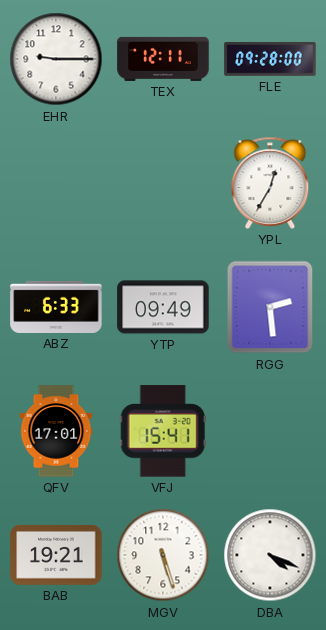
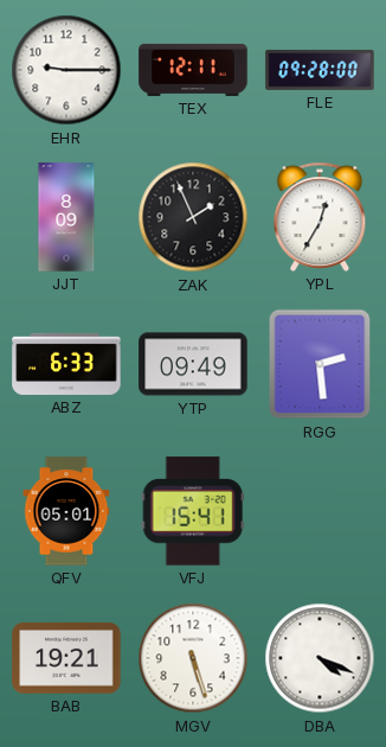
JJT: none -> 8:09 (66, 217)
ZAK: none -> 1:56 (193, 217)
QFV: 17:01 -> 05:01 (66, 511)
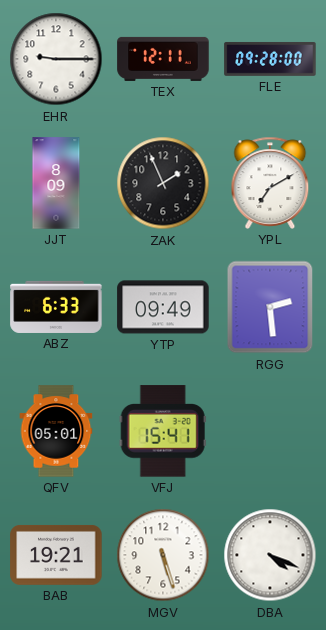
YPL: 12:35 -> 7:10 (270, 183)
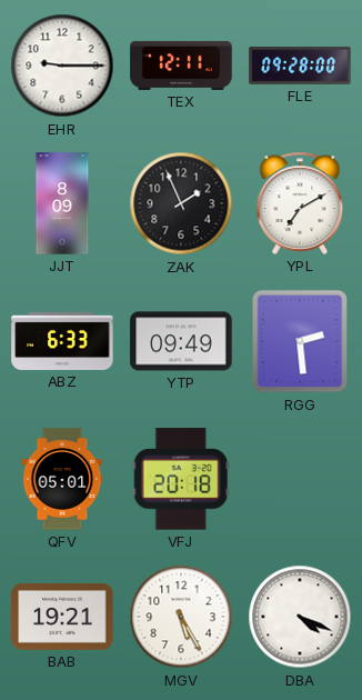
VFJ: 15:41 -> 20:18 (181, 479)
MGV: 5:27 -> 5:25 (181, 617)
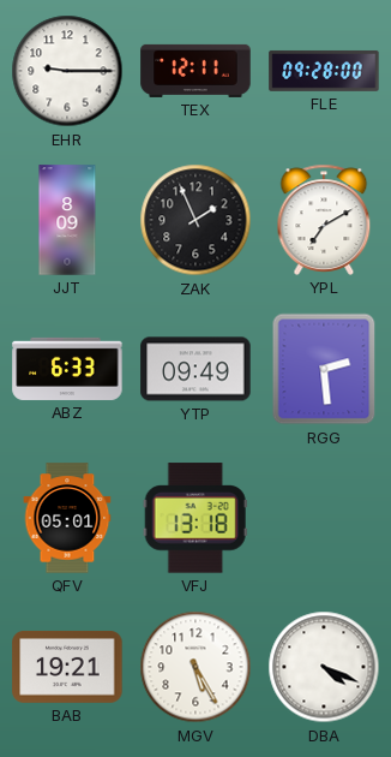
VFJ: 20:18 -> 13:18 (195, 518)
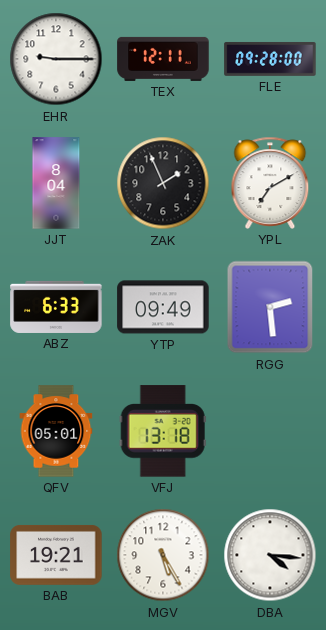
JJT: 8:09 -> 8:04 (56, 183)
DBA: 4:19 -> 4:16 (270, 555)
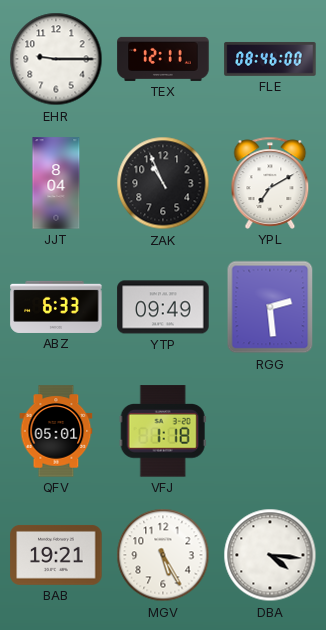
FLE: 09:28 -> 08:46 (270, 59)
ZAK: 1:56 -> 10:56 (163, 183)
VFJ: 13:18 -> 1:18 (163, 431)
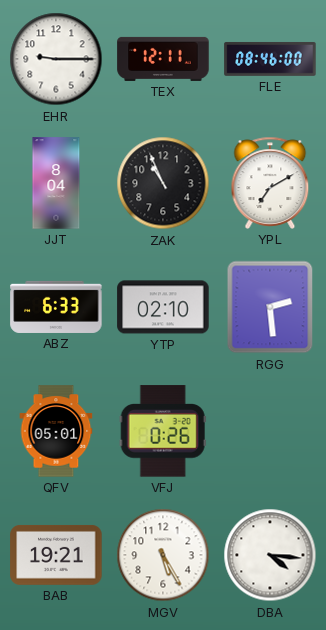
YTP: 09:49 -> 02:10 (163, 307)
VFJ: 1:18 -> 0:26 (163, 431)
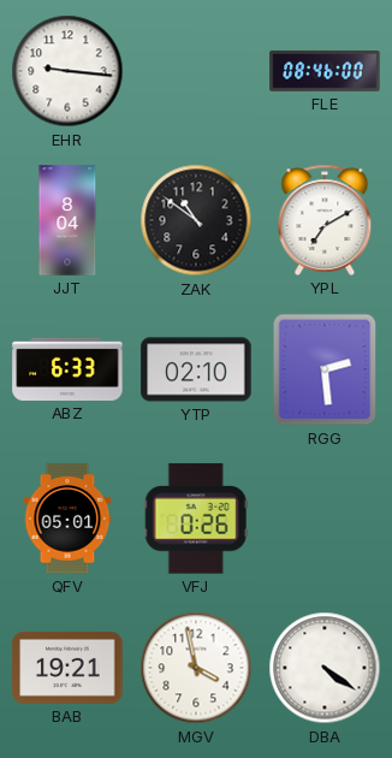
EHR: 9:15 -> 9:16 (67, 71)
TEX: 12:11 -> none (163, 59)
ZAK: 10:56 -> 10:51 (196, 220)
MGV: 5:25 -> 3:58 (196, 668)
DBA: 4:16 -> 4:21 (325, 668)
